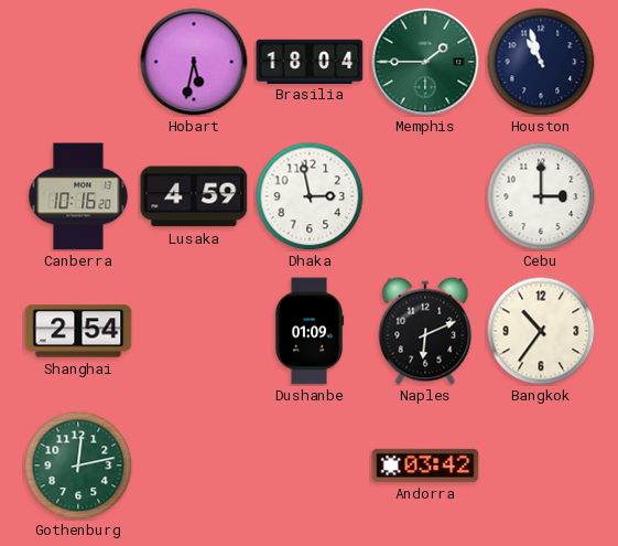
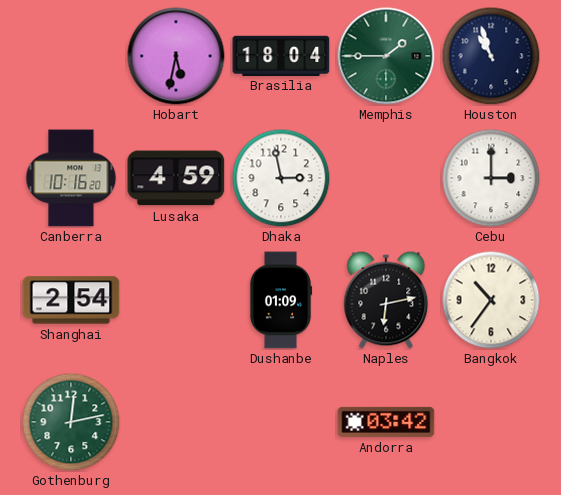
Naples: 6:11 -> 6:13 (386, 300)
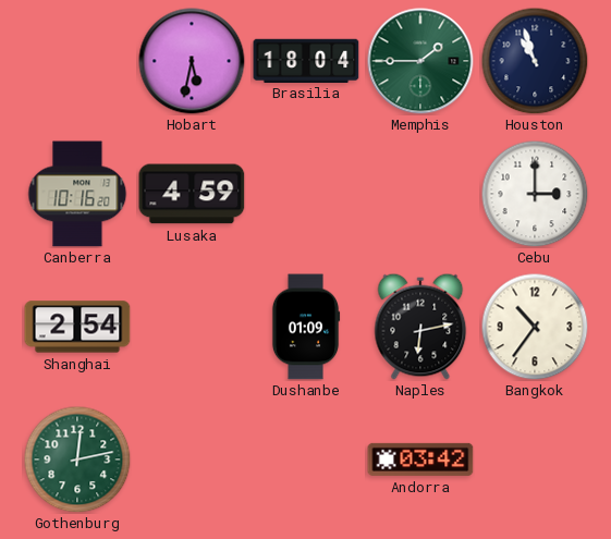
Dhaka: 2:58 -> none (281, 178)
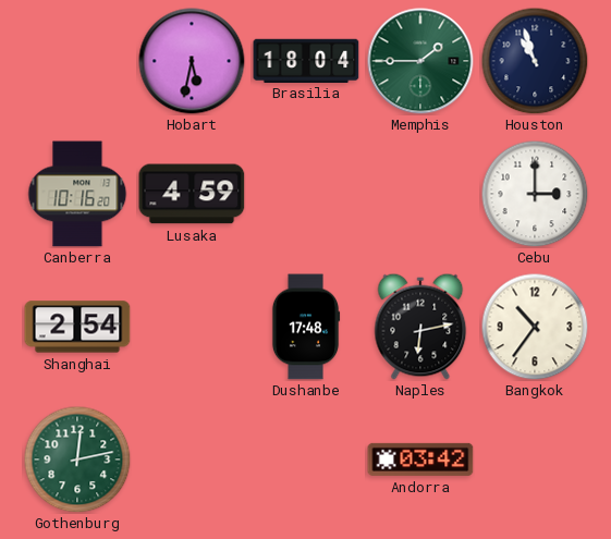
Dushanbe: 01:09 -> 17:48 (306, 327)
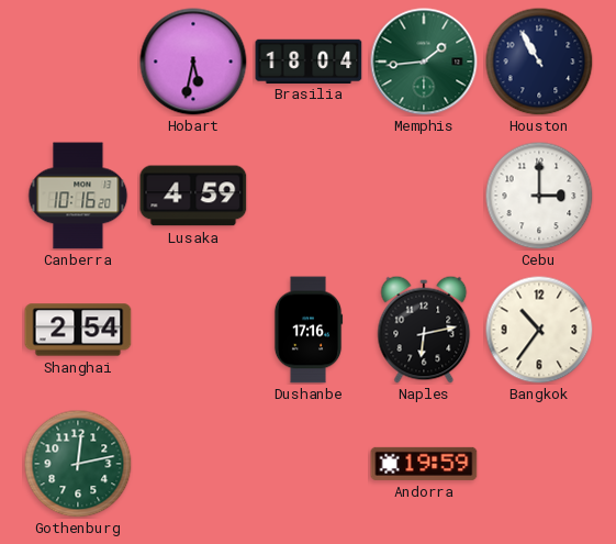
Memphis: 1:45 -> 1:44 (424, 62)
Houston: 10:57 -> 10:55 (539, 62)
Dushanbe: 17:48 -> 17:16 (309, 330)
Andorra: 03:42 -> 19:59 (424, 464)
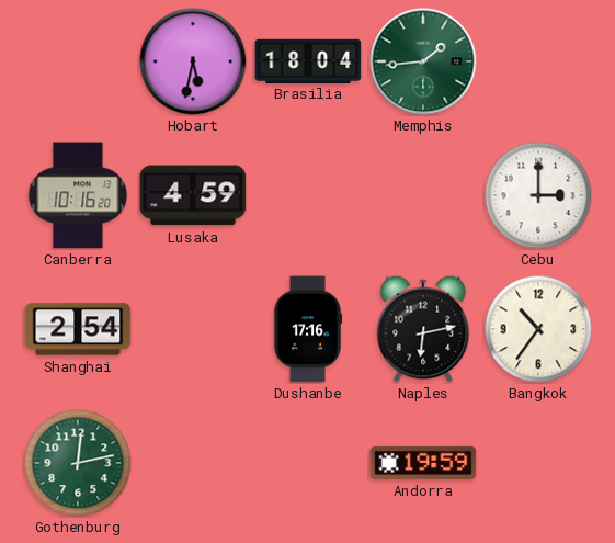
Houston: 10:55 -> none (539, 62)
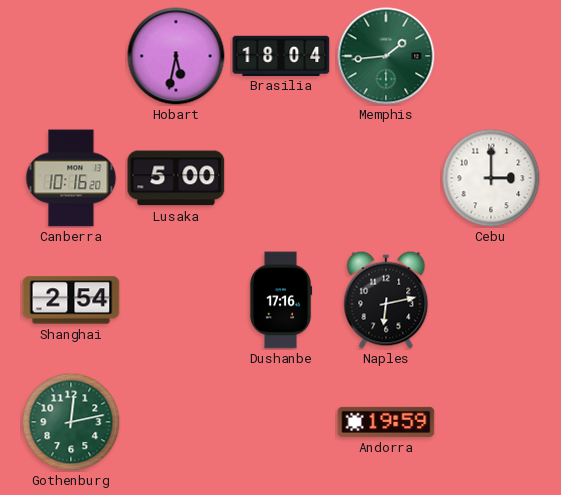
Lusaka: 4:59 -> 5:00 (176, 178)
Bangkok: 10:36 -> none (538, 329)
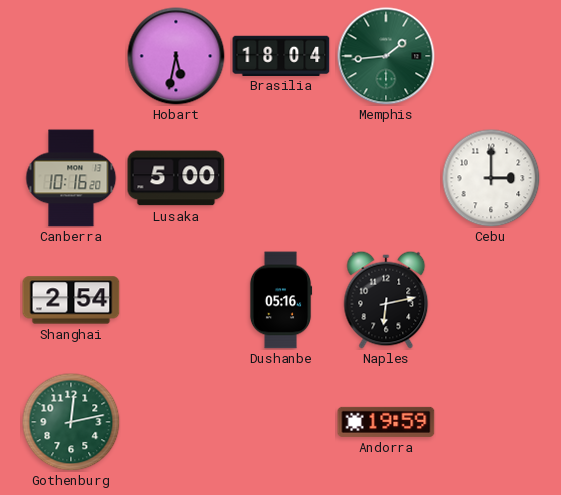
Dushanbe: 17:16 -> 05:16 (281, 300)
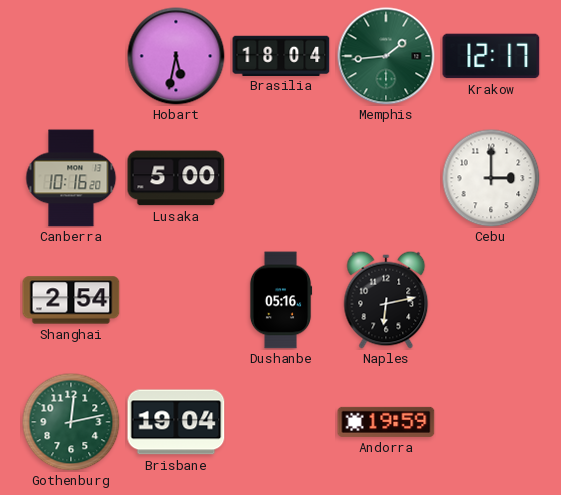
Krakow: none -> 12:17 (491, 56)
Brisbane: none -> 19:04 (176, 422)
